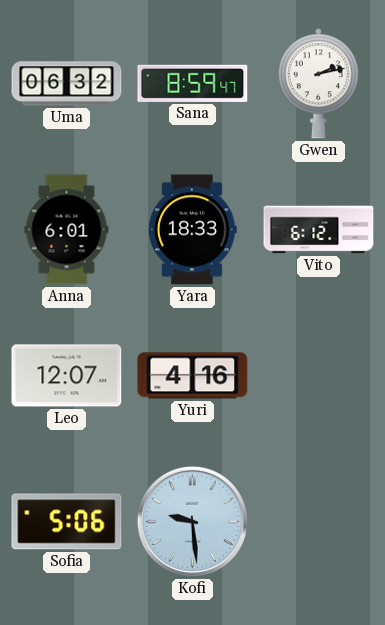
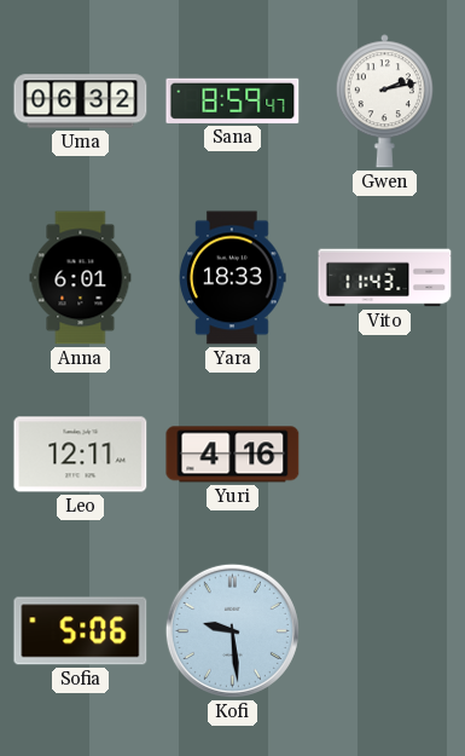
Vito: 6:12 -> 11:43 (385, 278)
Leo: 12:07 -> 12:11 (81, 455)
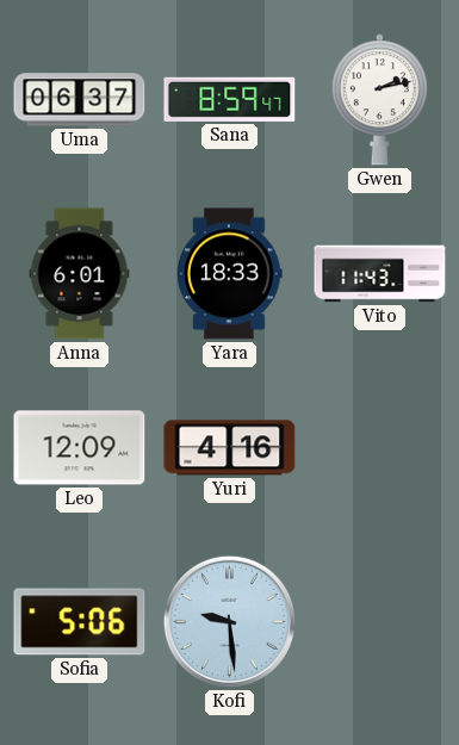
Uma: 06:32 -> 06:37 (80, 100)
Leo: 12:11 -> 12:09 (80, 448)
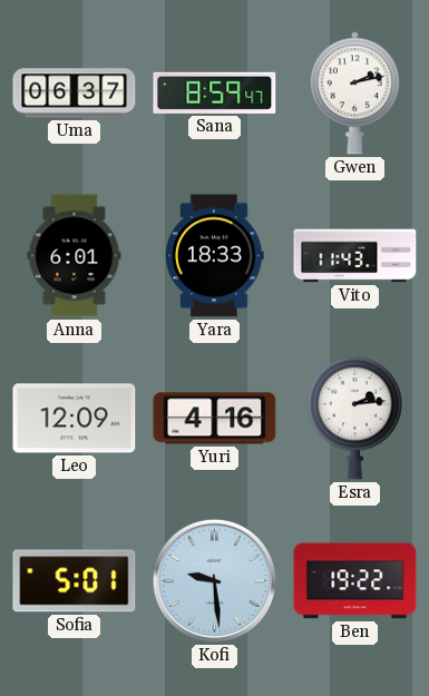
Esra: none -> 2:14 (355, 418)
Sofia: 5:06 -> 5:01 (75, 581)
Ben: none -> 19:22 (355, 581)
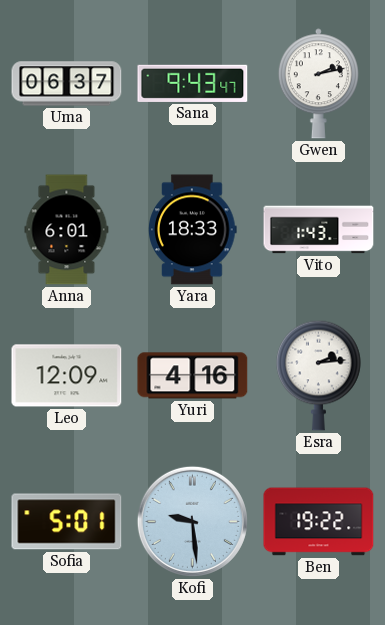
Sana: 8:59 -> 9:43 (193, 83)
Vito: 11:43 -> 1:43 (319, 230)
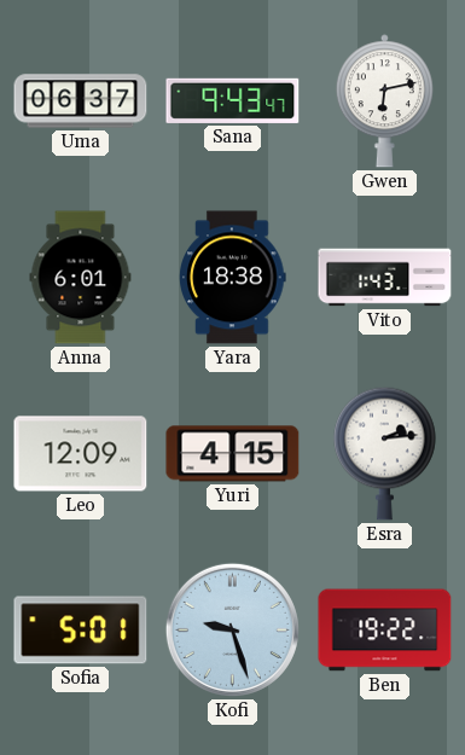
Gwen: 2:13 -> 6:13 (384, 101)
Yara: 18:33 -> 18:38 (233, 278)
Yuri: 4:16 -> 4:15 (233, 454)
Kofi: 9:29 -> 9:27 (232, 629)
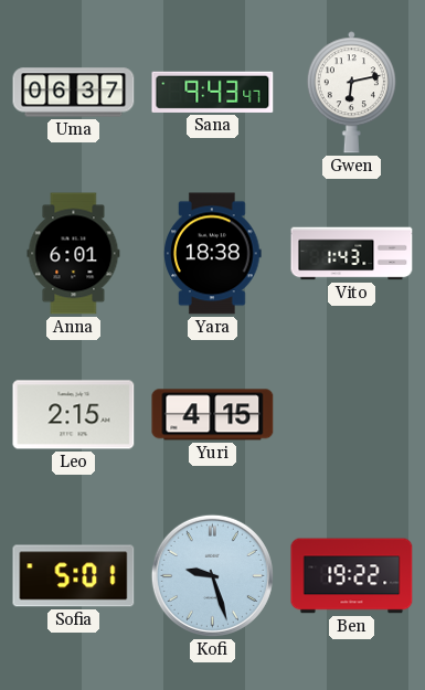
Leo: 12:09 -> 2:15 (74, 415)
Esra: 2:14 -> none (385, 453)
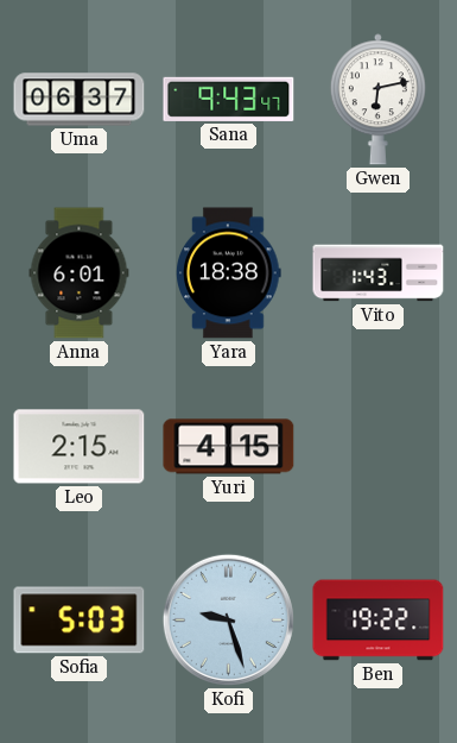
Sofia: 5:01 -> 5:03 (80, 621)
